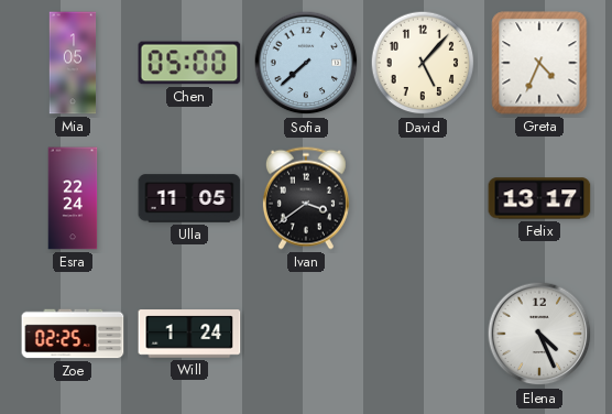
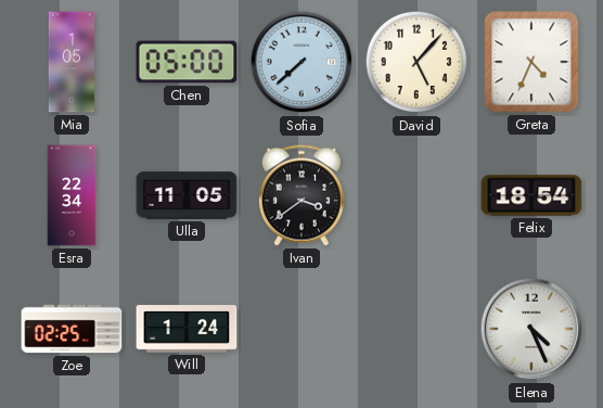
Esra: 22:24 -> 22:34 (72, 195)
Felix: 13:17 -> 18:54 (531, 195)
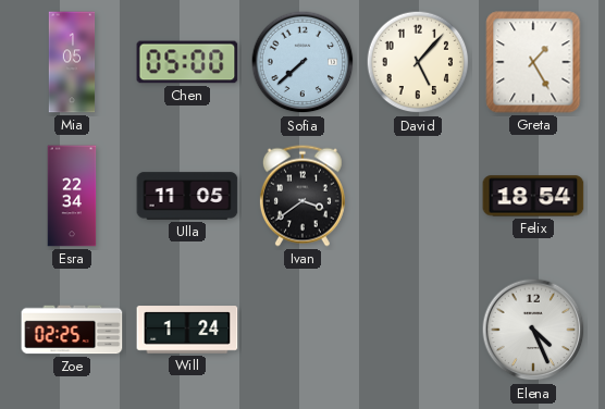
Greta: 4:34 -> 1:25 (533, 62)
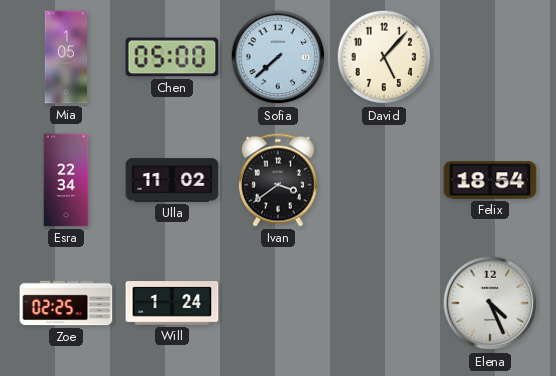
Greta: 1:25 -> none (533, 62)
Ulla: 11:05 -> 11:02 (172, 180)
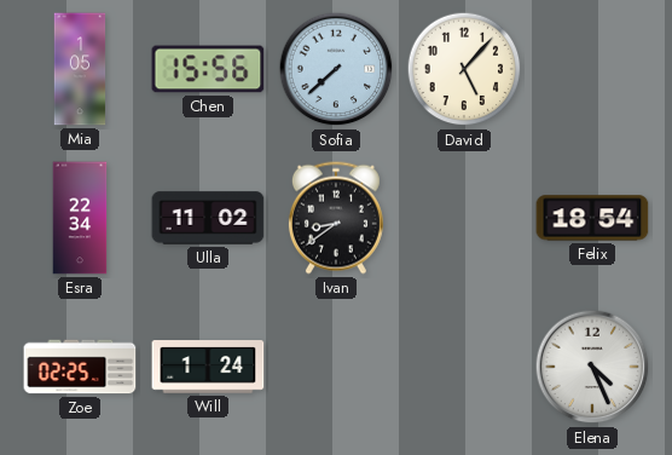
Chen: 05:00 -> 15:56 (208, 69)
Ivan: 3:39 -> 8:39 (336, 218)
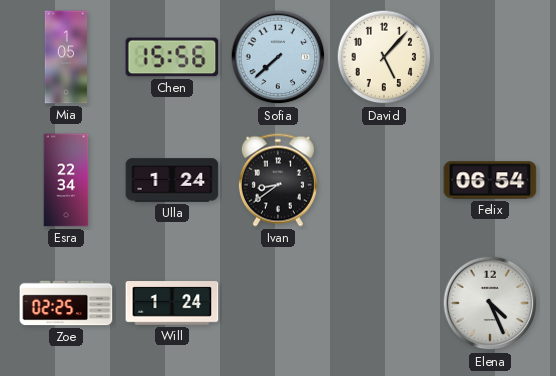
Ulla: 11:02 -> 1:24 (172, 180)
Felix: 18:54 -> 06:54 (490, 180)
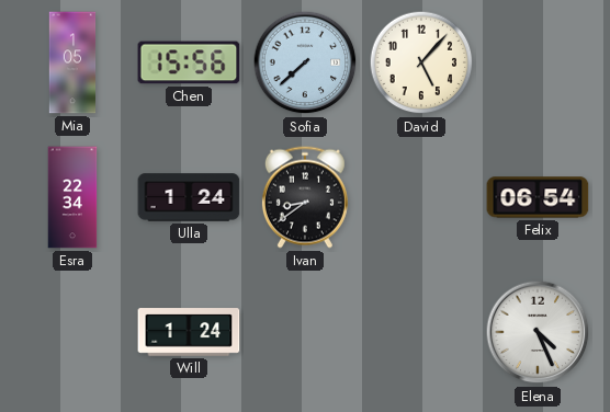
Zoe: 02:25 -> none (66, 303)
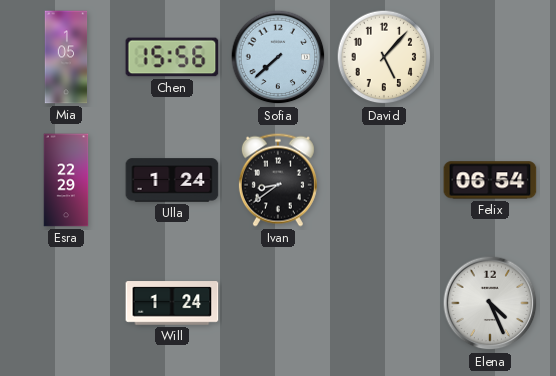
Esra: 22:34 -> 22:29 (66, 180)
